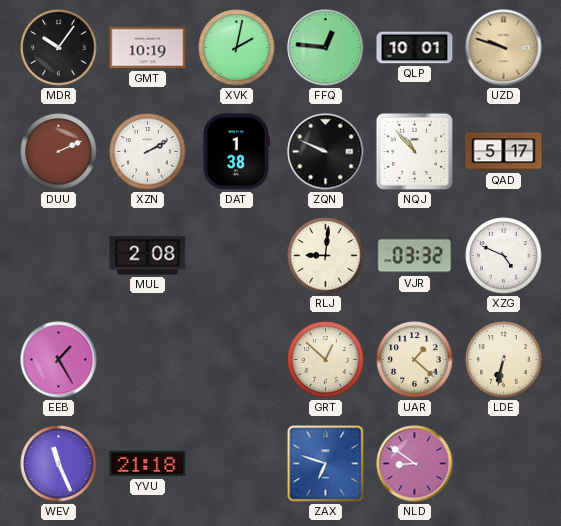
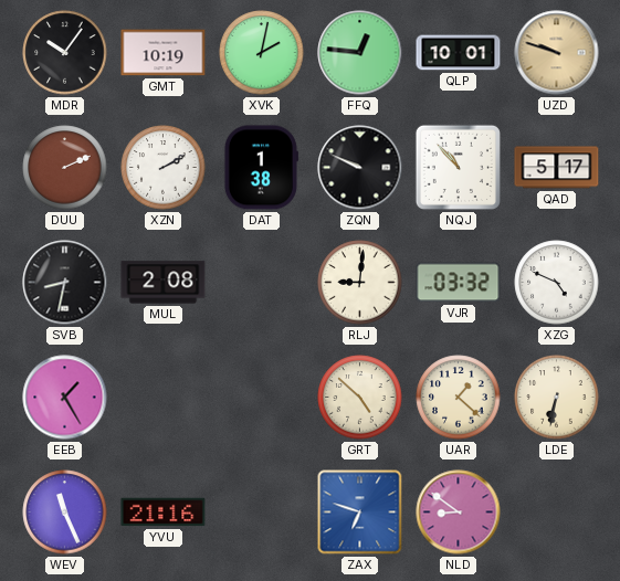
SVB: none -> 8:32 (65, 283)
GRT: 12:52 -> 4:52 (360, 398)
YVU: 21:18 -> 21:16 (164, 513)
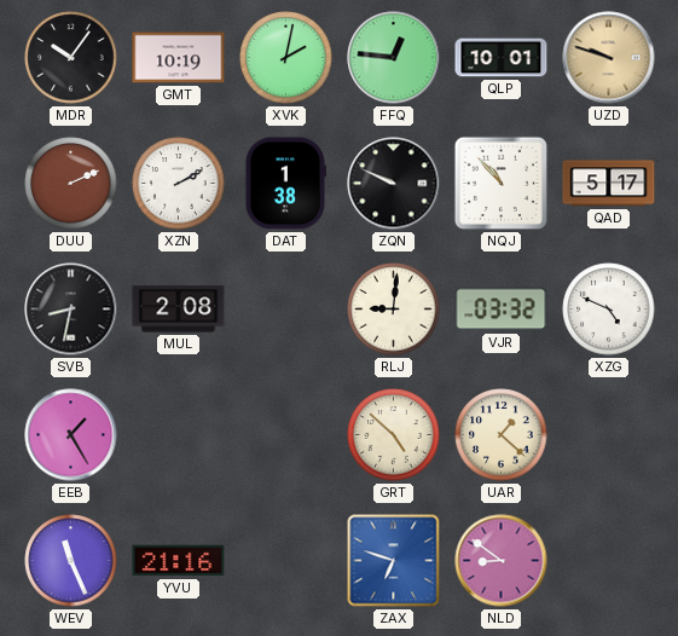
LDE: 6:32 -> none (557, 398)
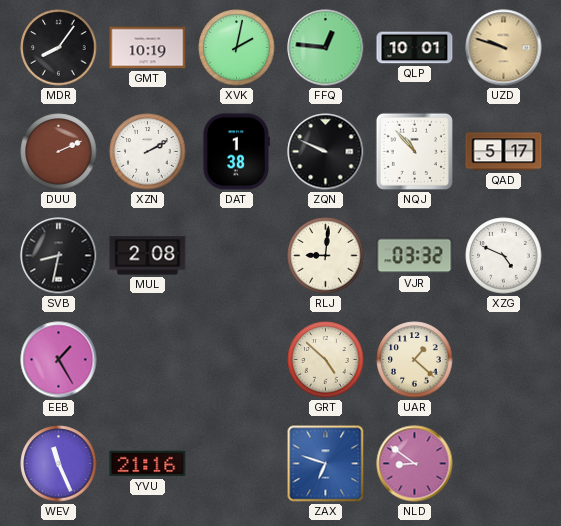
MDR: 10:06 -> 8:06 (59, 48)
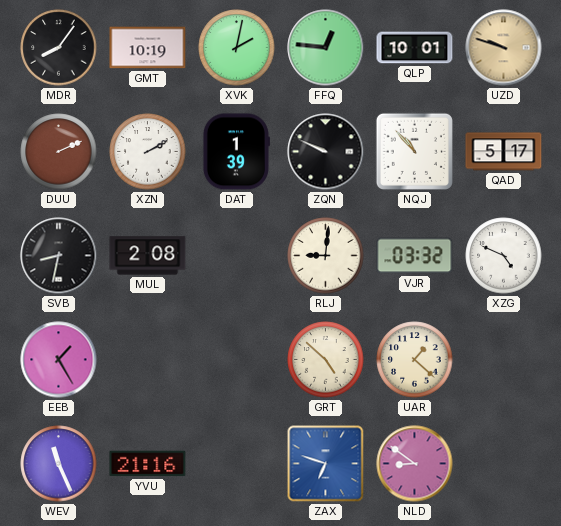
DAT: 1:38 -> 1:39 (236, 152)
